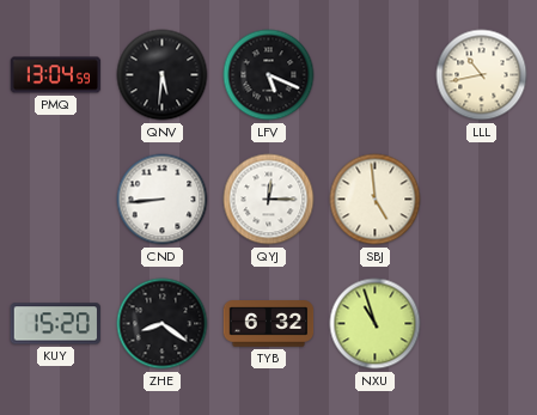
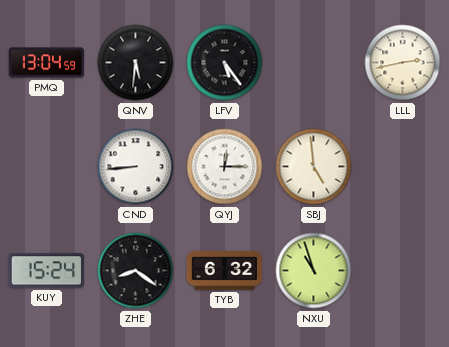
LFV: 5:19 -> 5:24 (225, 63)
LLL: 10:43 -> 2:43 (403, 63)
KUY: 15:20 -> 15:24 (46, 271)
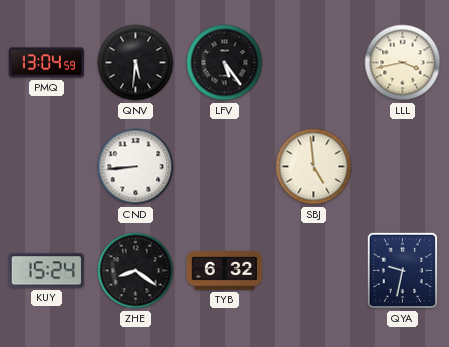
LLL: 2:43 -> 3:43 (403, 63)
QYJ: 12:15 -> none (225, 167)
NXU: 10:57 -> none (314, 271)
QYA: none -> 9:32 (403, 271)
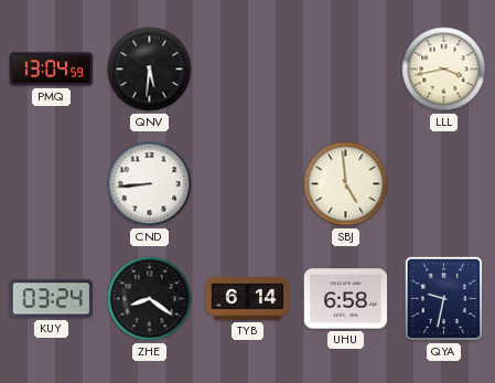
LFV: 5:24 -> none (225, 63)
KUY: 15:24 -> 03:24 (51, 299)
TYB: 6:32 -> 6:14 (248, 299)
UHU: none -> 6:58 (346, 299)
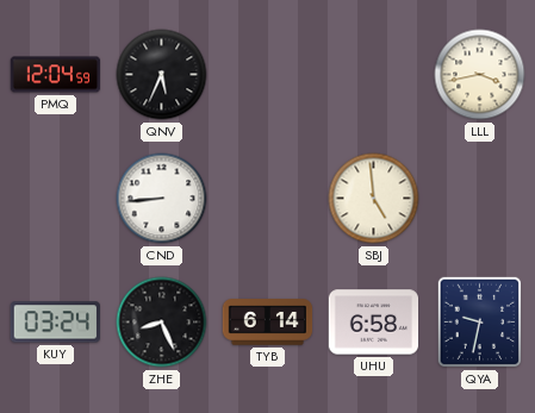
PMQ: 13:04 -> 12:04 (56, 75)
QNV: 5:31 -> 5:34 (162, 75)
ZHE: 8:21 -> 8:26 (162, 323)
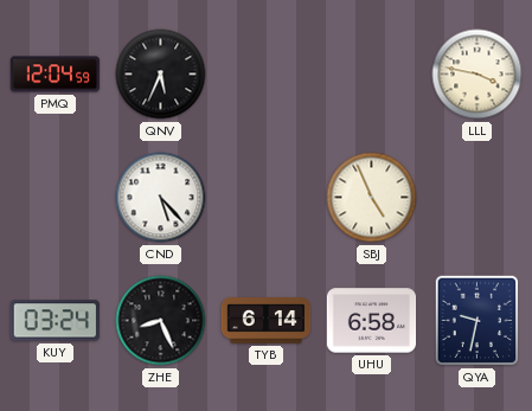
LLL: 3:43 -> 3:47 (477, 75)
CND: 8:44 -> 5:23 (161, 198)
SBJ: 4:59 -> 4:56 (372, 198)
